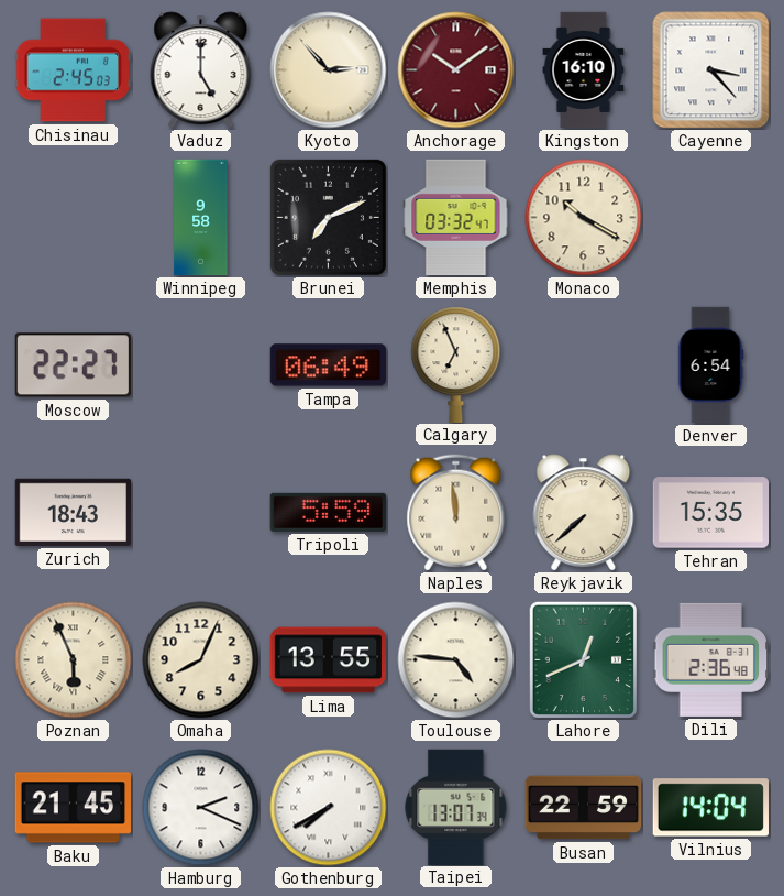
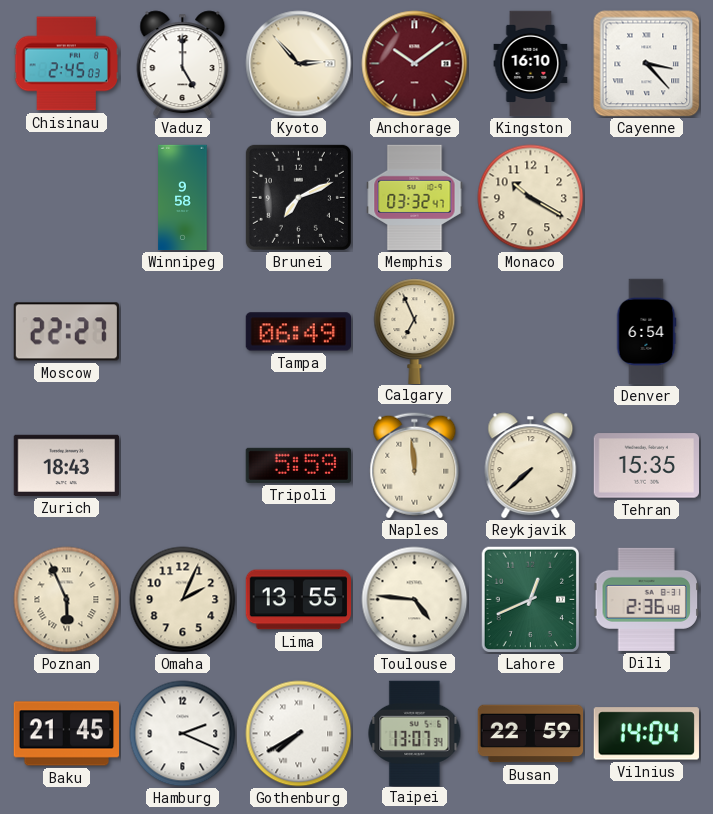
Omaha: 8:04 -> 2:04 (183, 600)
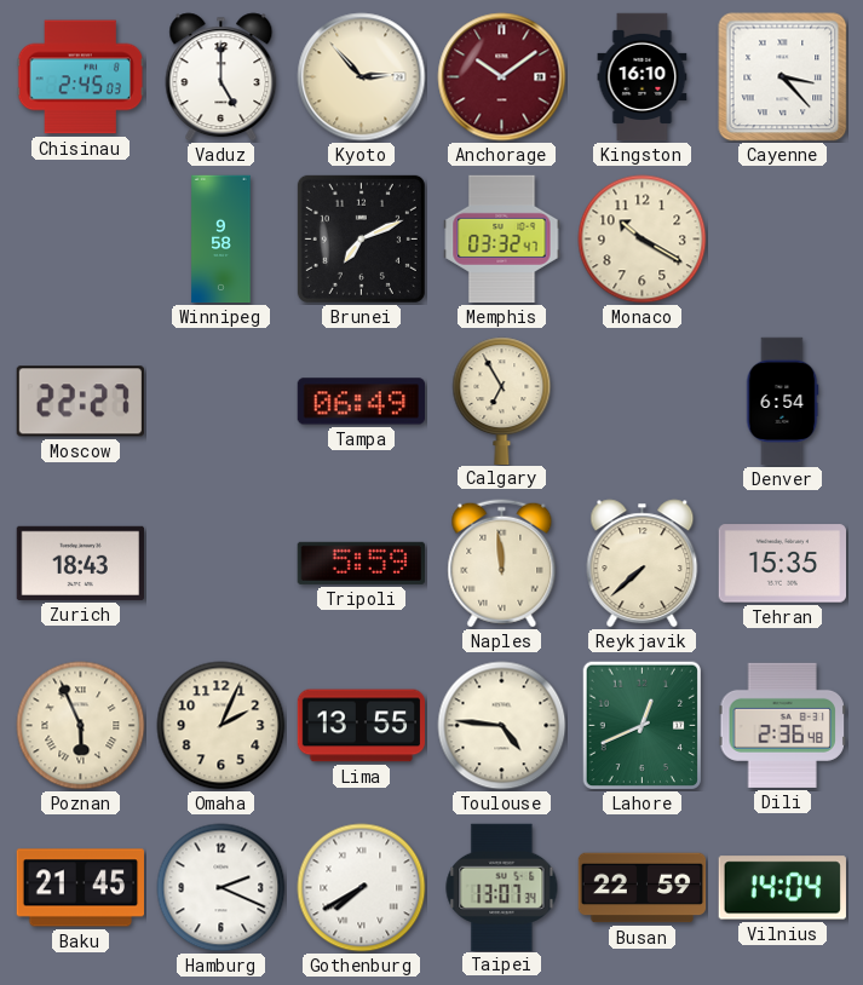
Calgary: 6:56 -> 6:55 (502, 401)
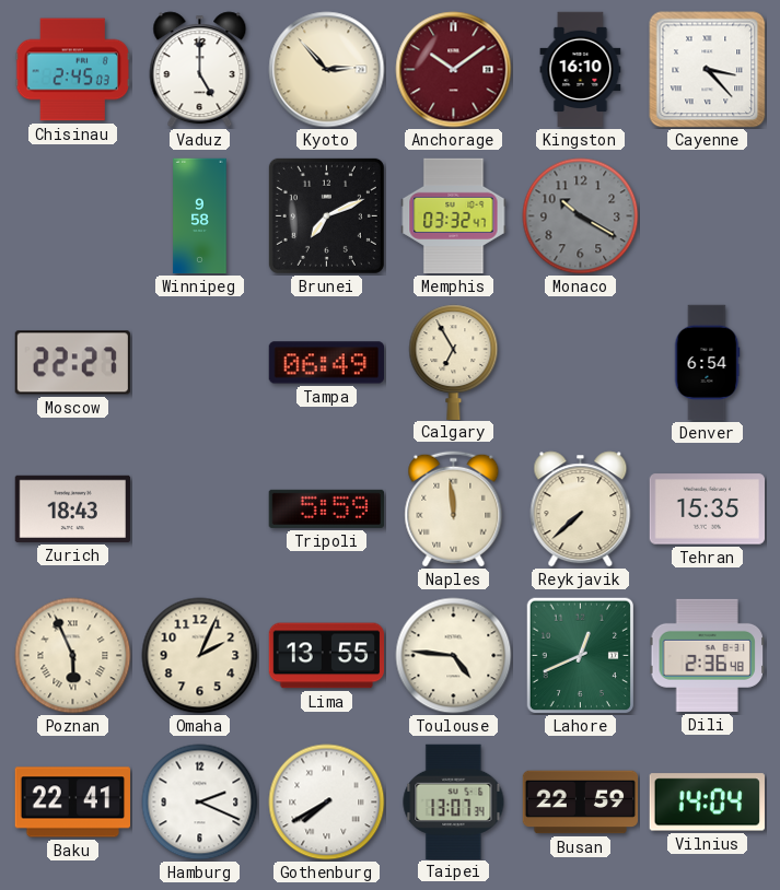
Monaco dial: cream -> grey (581, 216)
Baku: 21:45 -> 22:41 (72, 803)
